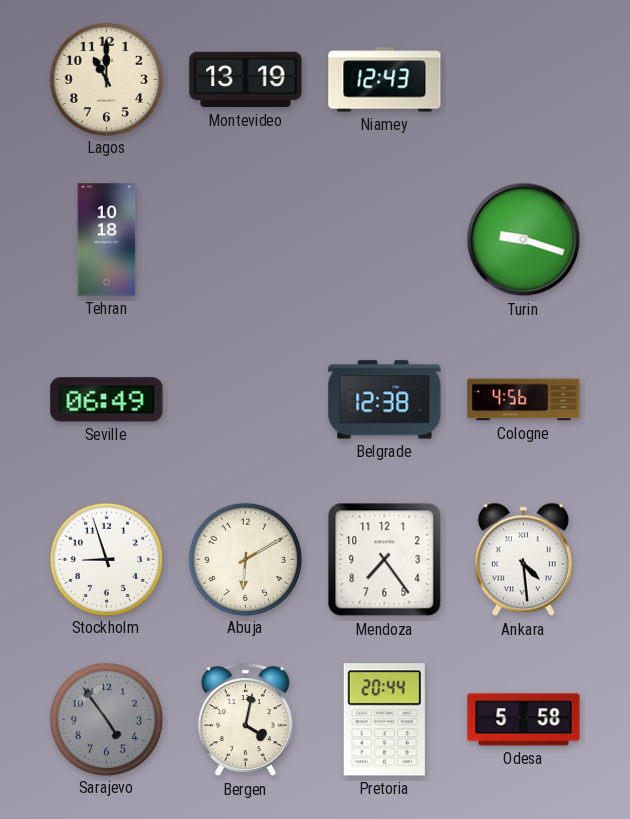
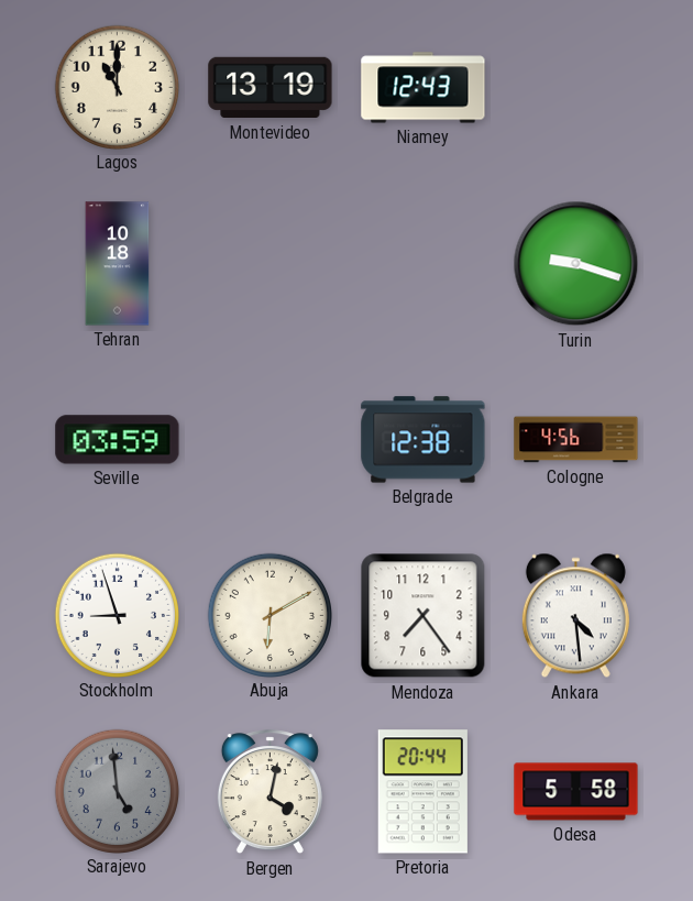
Seville: 06:49 -> 03:59 (118, 440)
Sarajevo: 4:54 -> 4:59 (117, 791)
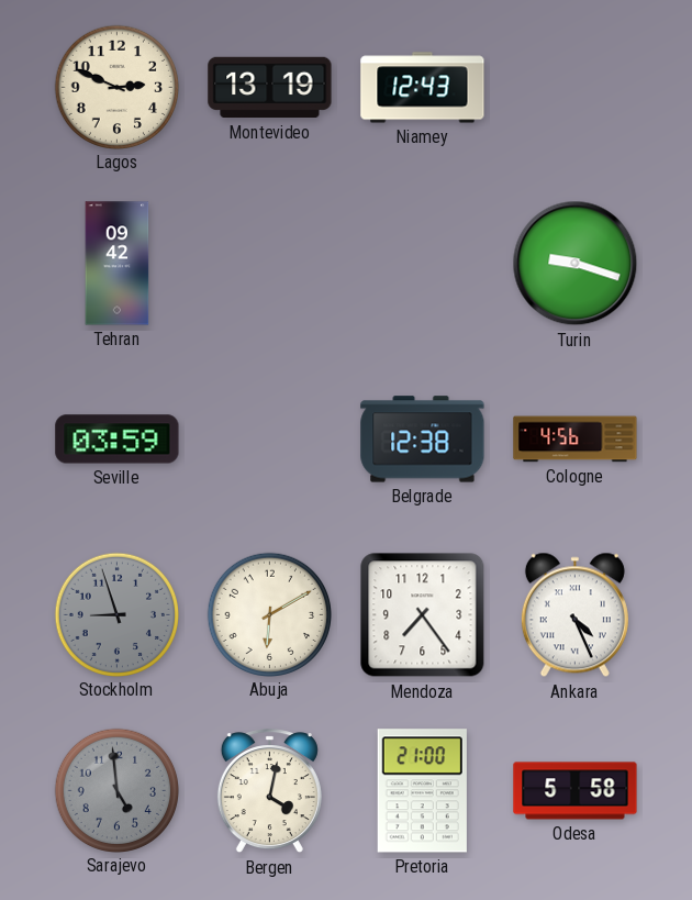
Lagos: 11:00 -> 2:49 (116, 87)
Tehran: 10:18 -> 09:42 (118, 264)
Stockholm dial: white -> grey (116, 614)
Ankara: 4:29 -> 4:26 (574, 615)
Pretoria: 20:44 -> 21:00 (422, 791)
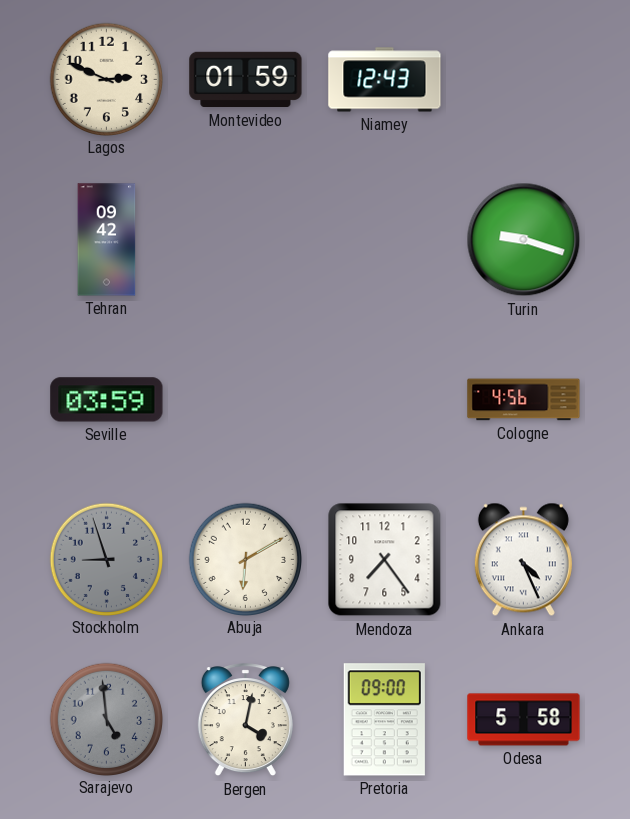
Montevideo: 13:19 -> 01:59 (246, 80)
Belgrade: 12:38 -> none (423, 440)
Pretoria: 21:00 -> 09:00 (384, 720)
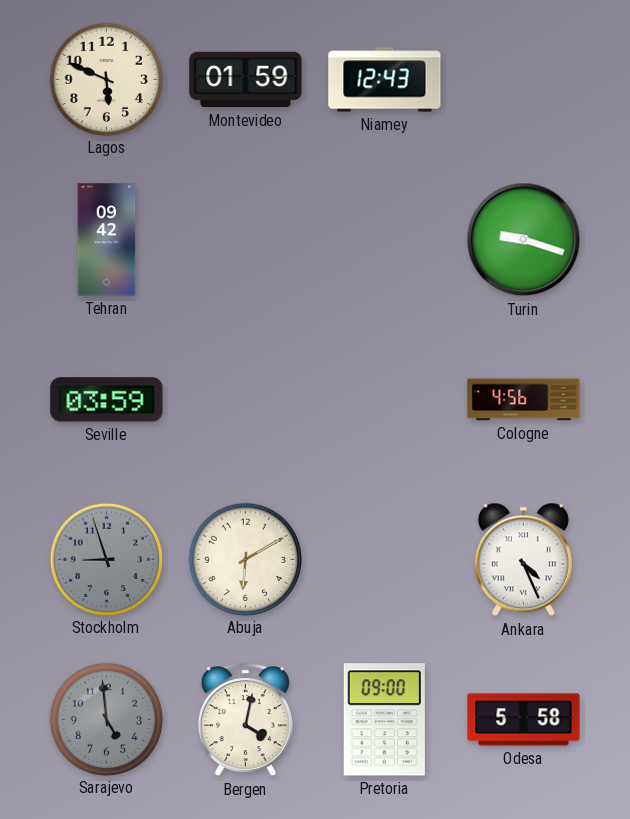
Lagos: 2:49 -> 5:49 (106, 79)
Mendoza: 7:24 -> none (385, 560)
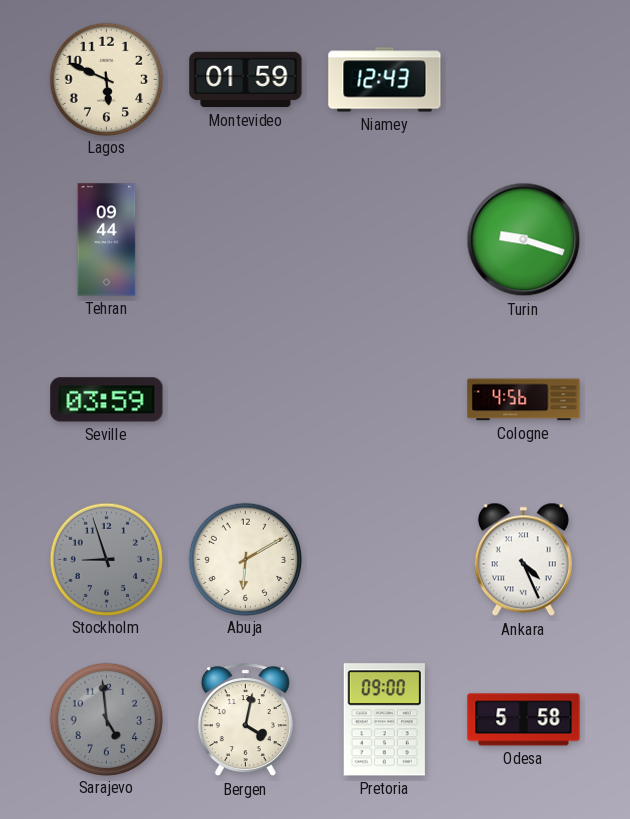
Tehran: 09:42 -> 09:44 (107, 240)
